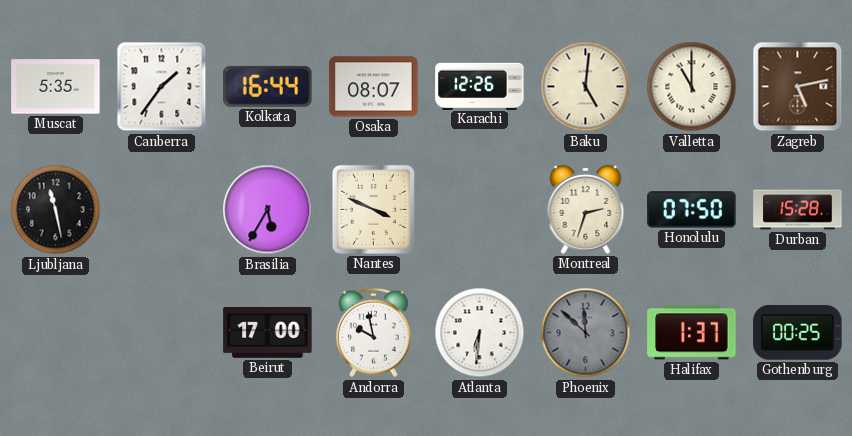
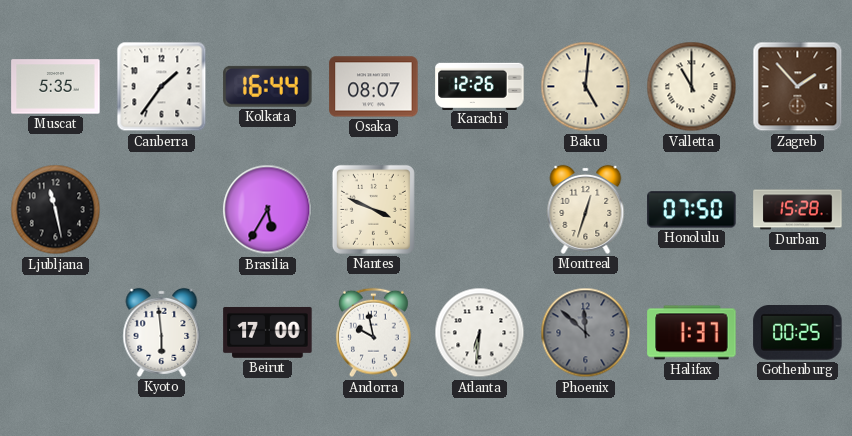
Zagreb: 5:13 -> 1:53 (798, 87)
Montreal: 2:33 -> 12:33 (586, 209)
Kyoto: none -> 5:59 (162, 332)
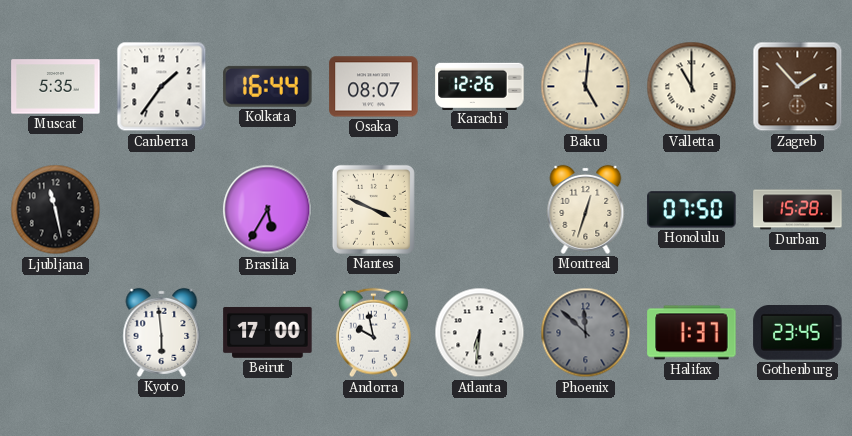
Gothenburg: 00:25 -> 23:45 (798, 333)
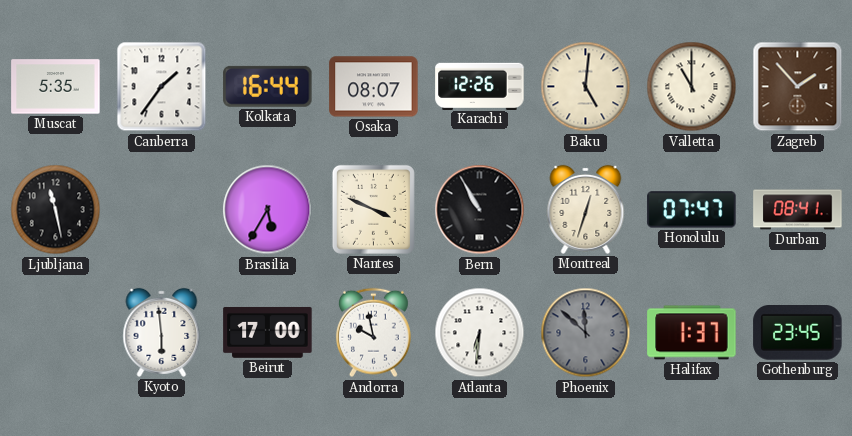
Bern: none -> 10:55 (480, 210)
Honolulu: 07:50 -> 07:47 (692, 210)
Durban: 15:28 -> 08:41 (798, 210)
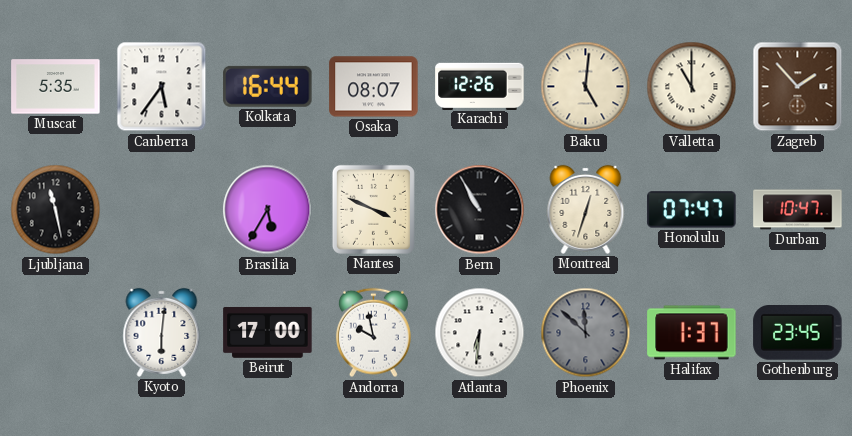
Canberra: 1:36 -> 5:36 (162, 87)
Durban: 08:41 -> 10:47 (798, 210)
Kyoto: 5:59 -> 6:01 (162, 332)
